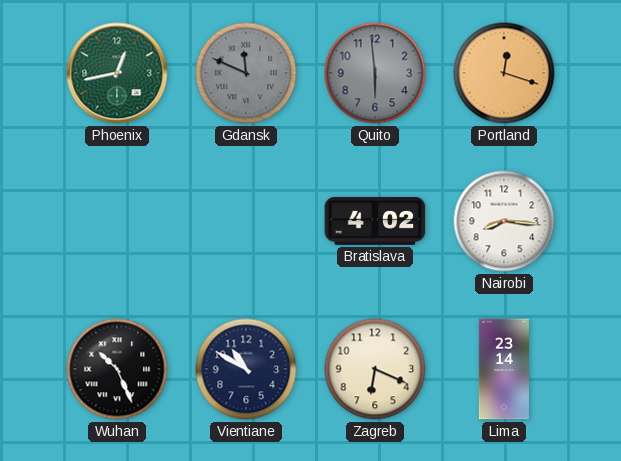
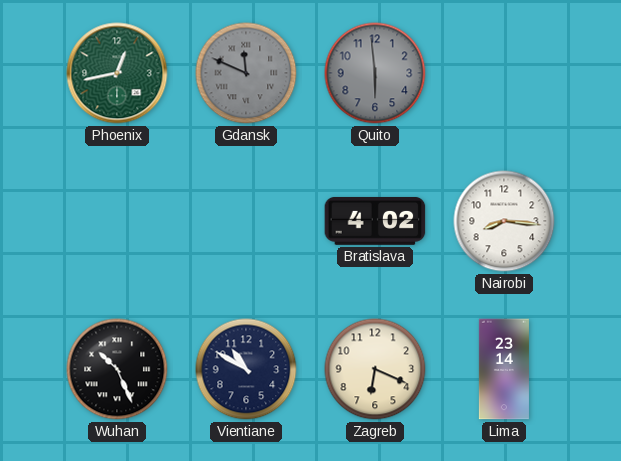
Portland: 12:18 -> none (504, 73)
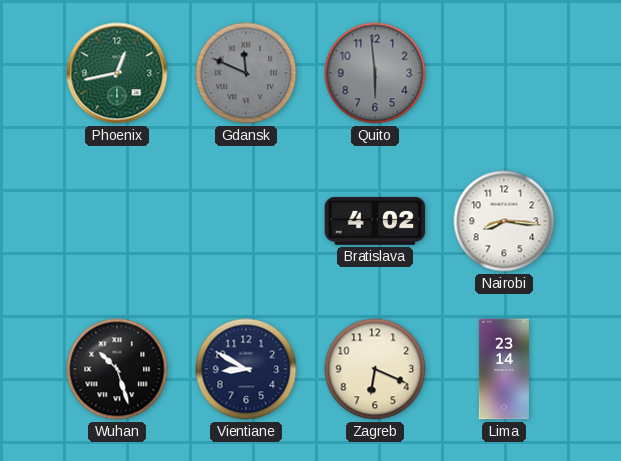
Wuhan: 10:26 -> 10:27 (117, 369)
Vientiane: 10:50 -> 8:50 (246, 369)
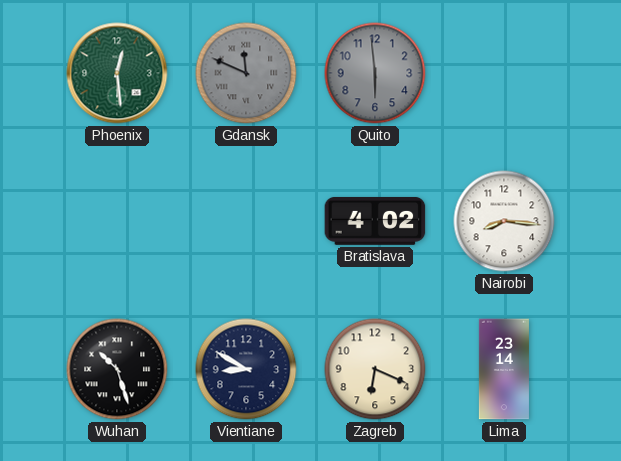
Phoenix: 12:43 -> 12:29 (117, 73)
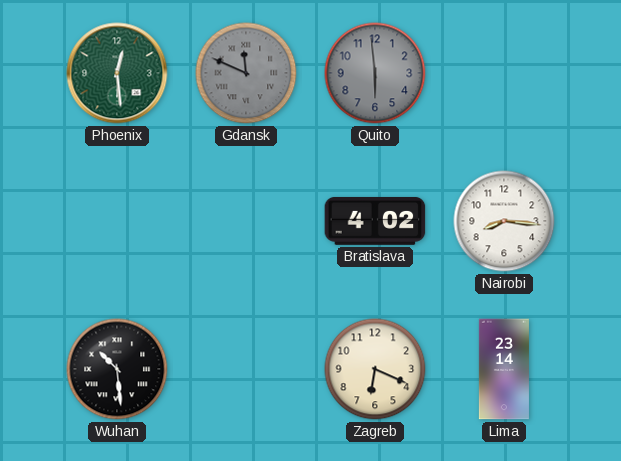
Wuhan: 10:27 -> 10:29 (117, 369)
Vientiane: 8:50 -> none (246, 369)
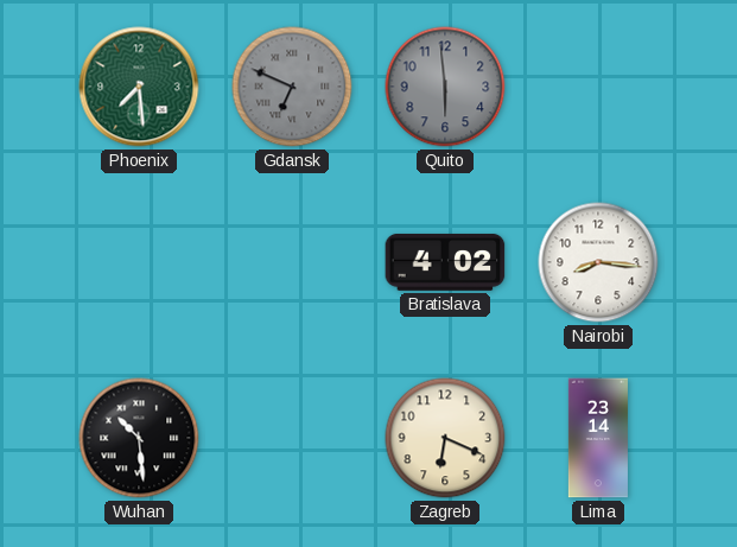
Phoenix: 12:29 -> 7:29 (139, 87)
Gdansk: 11:49 -> 6:49 (292, 87)
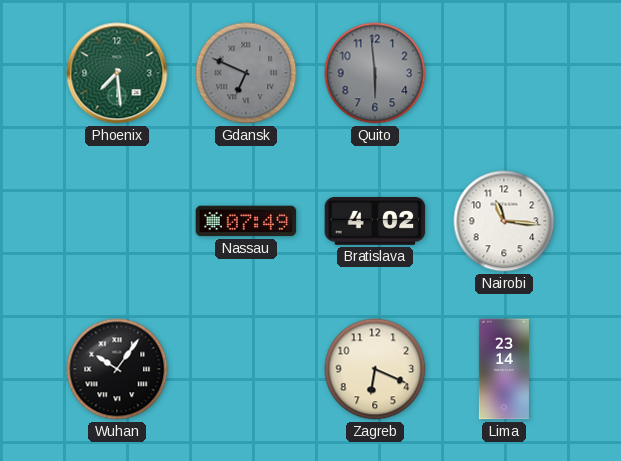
Nassau: none -> 07:49 (246, 221)
Nairobi: 8:16 -> 11:16 (504, 221)
Wuhan: 10:29 -> 10:06 (117, 369)
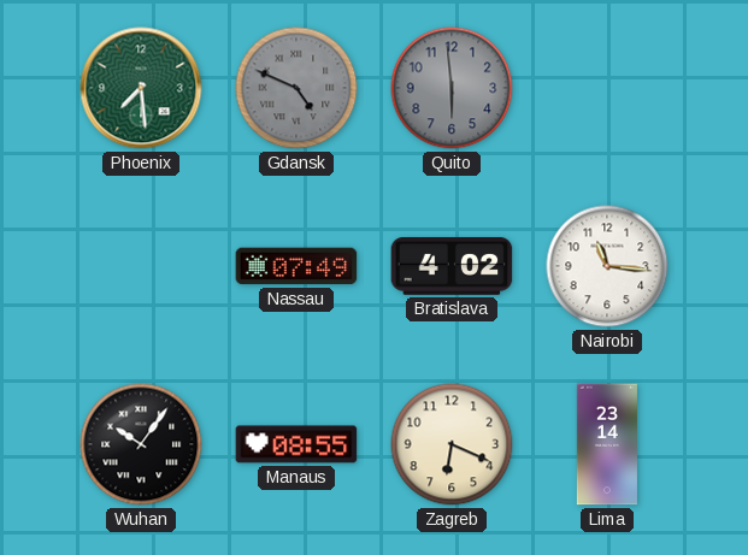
Gdansk: 6:49 -> 4:49 (296, 88)
Manaus: none -> 08:55 (296, 444)
